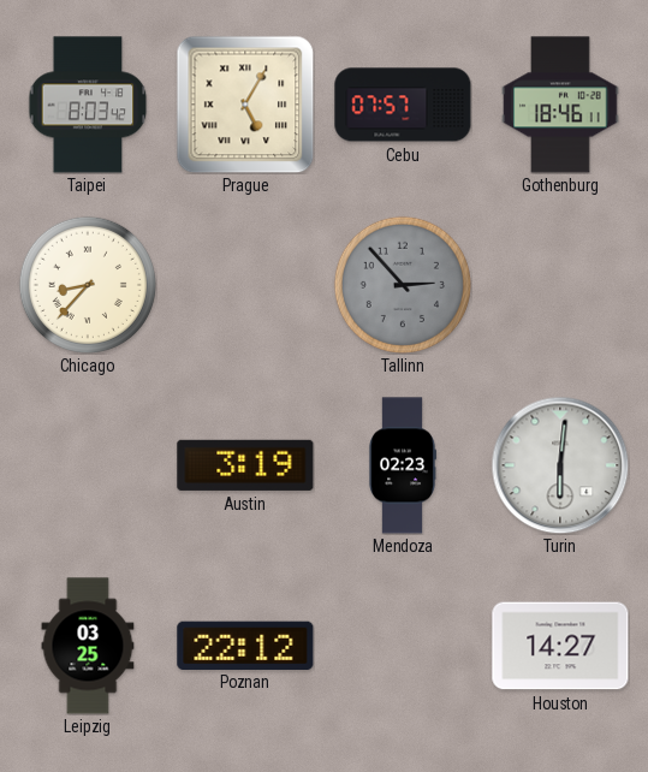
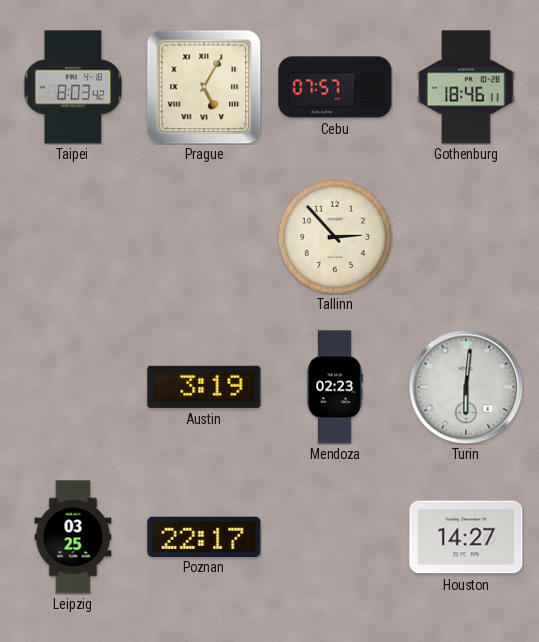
Chicago: 8:37 -> none (88, 285)
Tallinn dial: grey -> cream (335, 237)
Poznan: 22:12 -> 22:17 (204, 536)
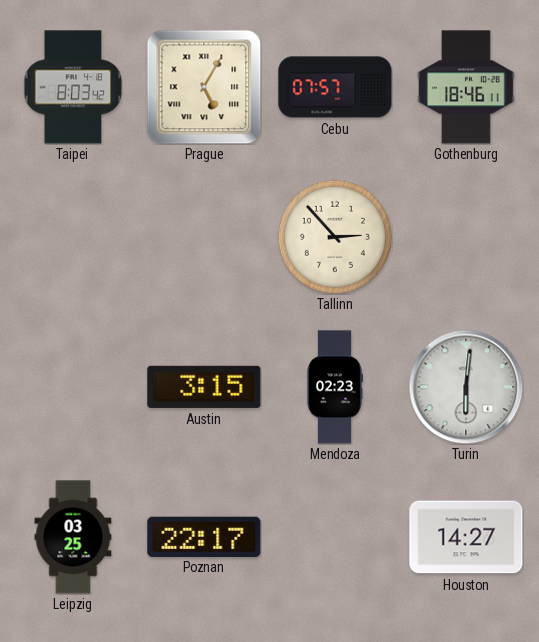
Austin: 3:19 -> 3:15 (204, 387)
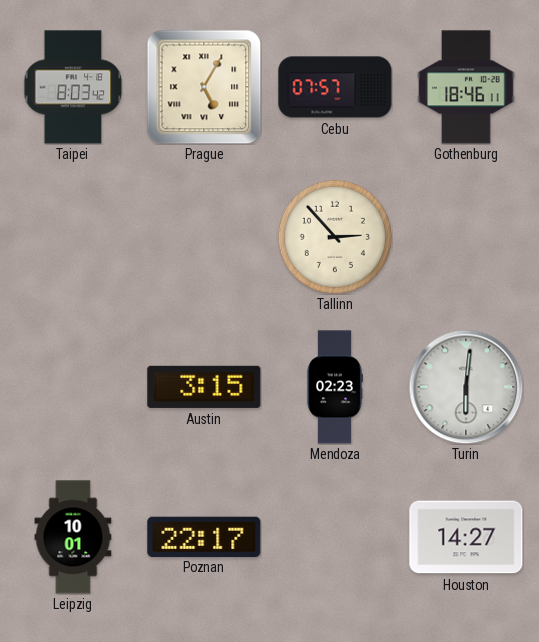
Leipzig: 03:25 -> 10:01 (73, 537)
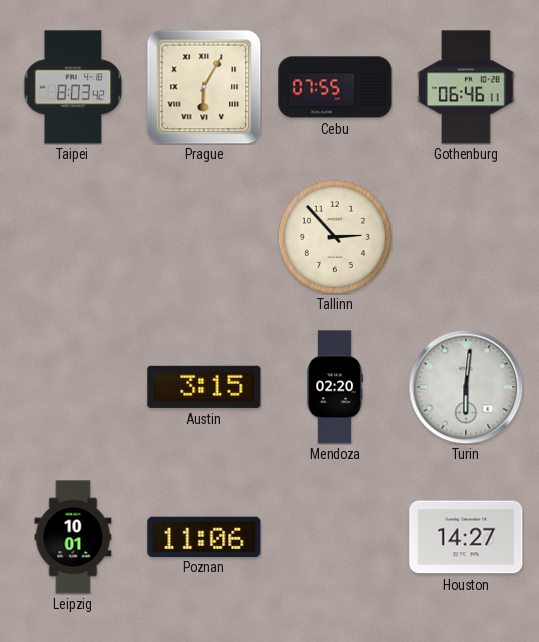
Prague: 5:05 -> 6:05 (204, 87)
Cebu: 07:57 -> 07:55 (335, 87)
Gothenburg: 18:46 -> 06:46 (466, 87)
Mendoza: 02:23 -> 02:20 (335, 387)
Poznan: 22:17 -> 11:06 (204, 536)
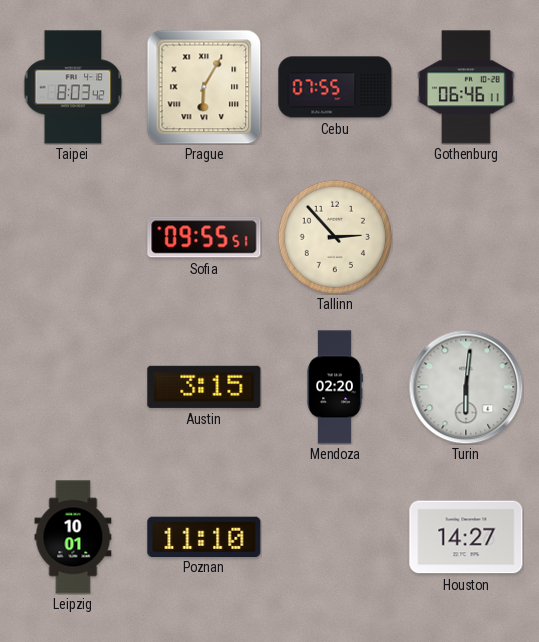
Sofia: none -> 09:55 (204, 237)
Poznan: 11:06 -> 11:10 (204, 536)
